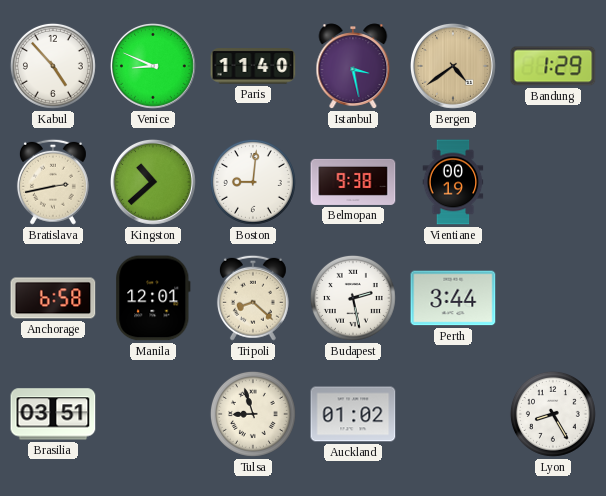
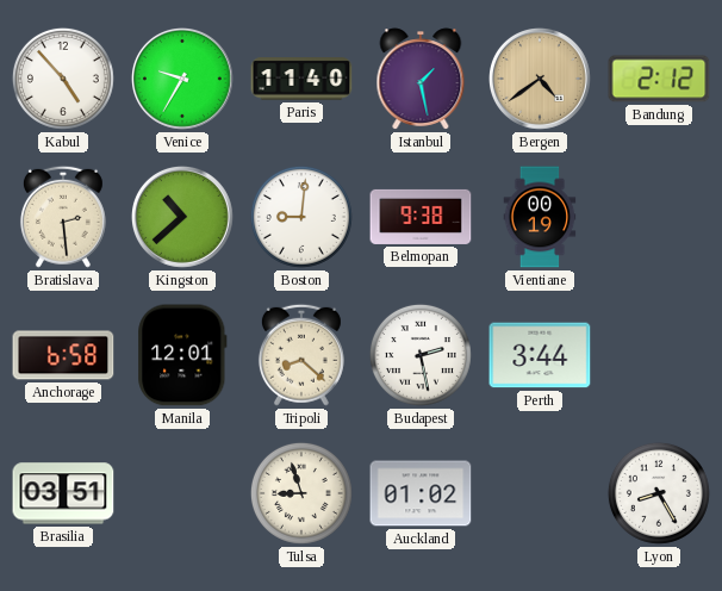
Venice: 8:49 -> 9:35 (183, 80)
Istanbul: 3:28 -> 1:28 (421, 79)
Bandung: 1:29 -> 2:12 (659, 79)
Bratislava: 2:43 -> 2:29 (63, 217)
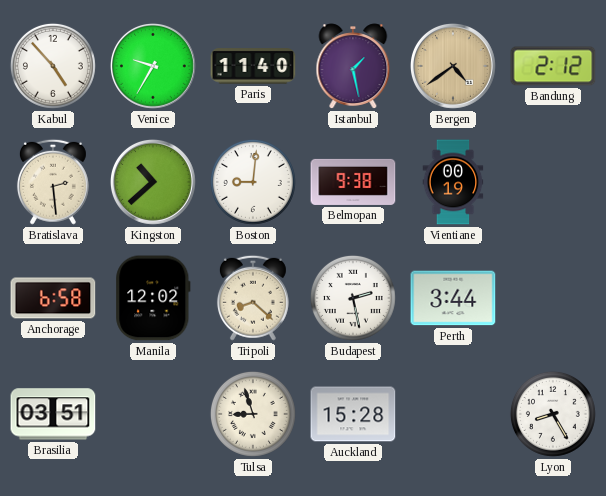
Manila: 12:01 -> 12:02 (153, 298)
Auckland: 01:02 -> 15:28 (353, 414)
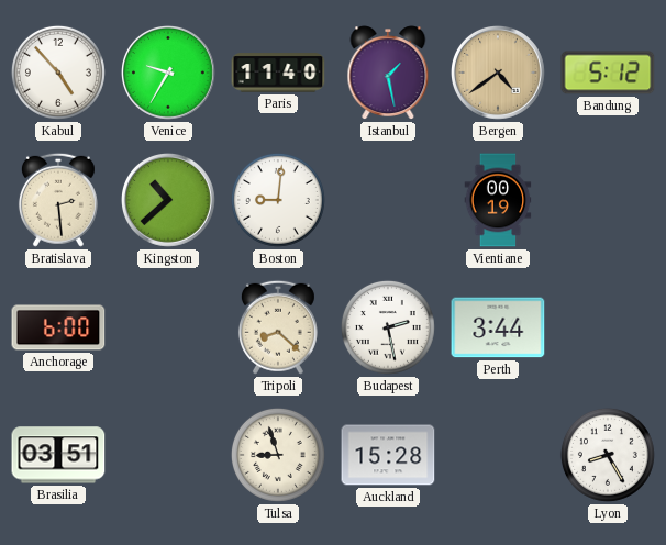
Bandung: 2:12 -> 5:12 (608, 73)
Belmopan: 9:38 -> none (353, 182)
Anchorage: 6:58 -> 6:00 (58, 327)
Manila: 12:02 -> none (153, 298)
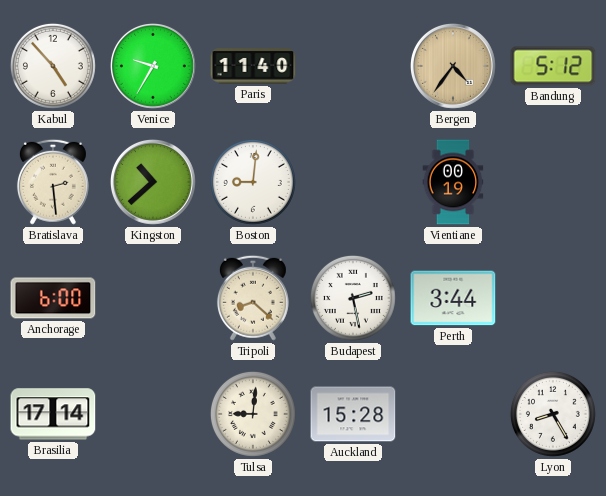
Istanbul: 1:28 -> none (388, 73)
Bergen: 4:39 -> 4:36 (454, 67)
Brasilia: 03:51 -> 17:14 (53, 414)
Tulsa: 8:57 -> 9:01 (253, 414)
